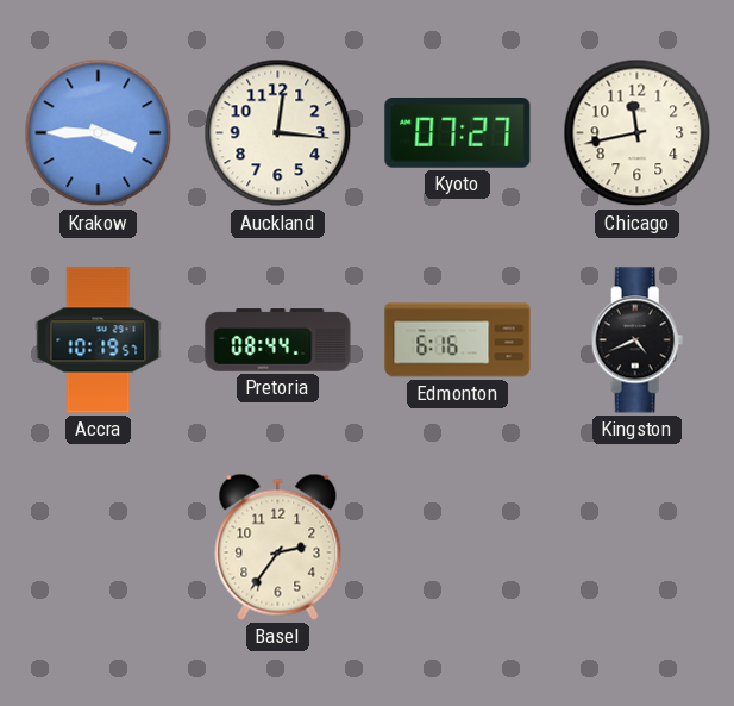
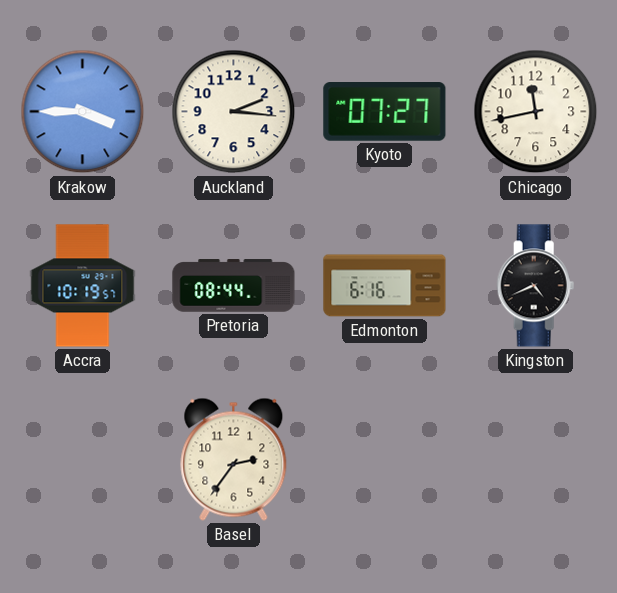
Auckland: 12:16 -> 2:16 (234, 112)
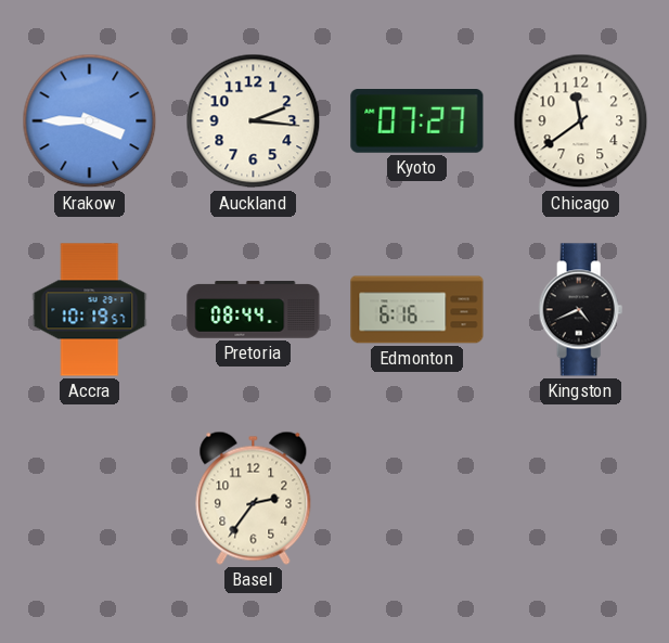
Chicago: 11:43 -> 11:39 (581, 121)
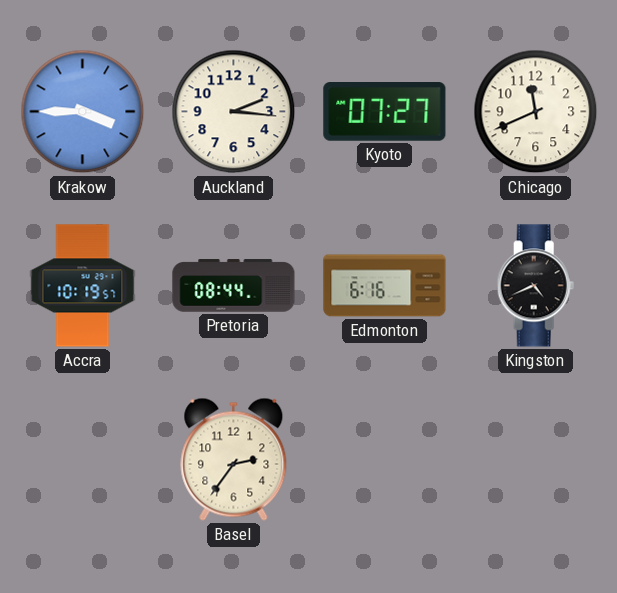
Chicago: 11:39 -> 11:41 (536, 112)
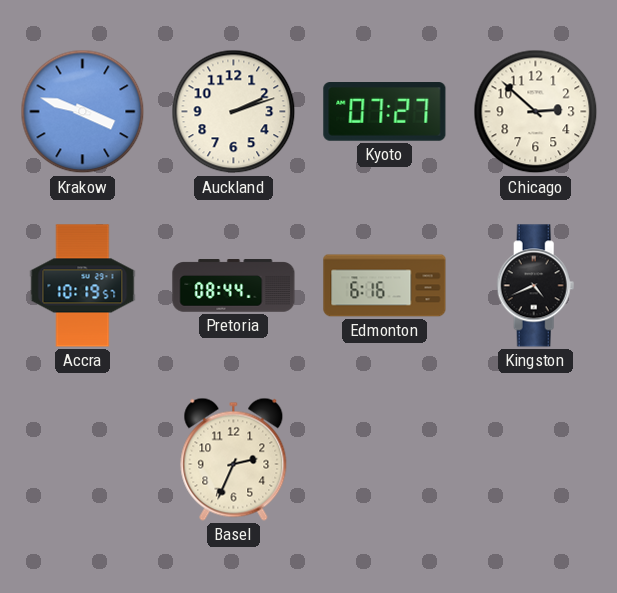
Krakow: 3:45 -> 3:48 (83, 112)
Auckland: 2:16 -> 2:12 (234, 112)
Chicago: 11:41 -> 2:52 (536, 112)
Basel: 2:36 -> 2:34 (234, 459)
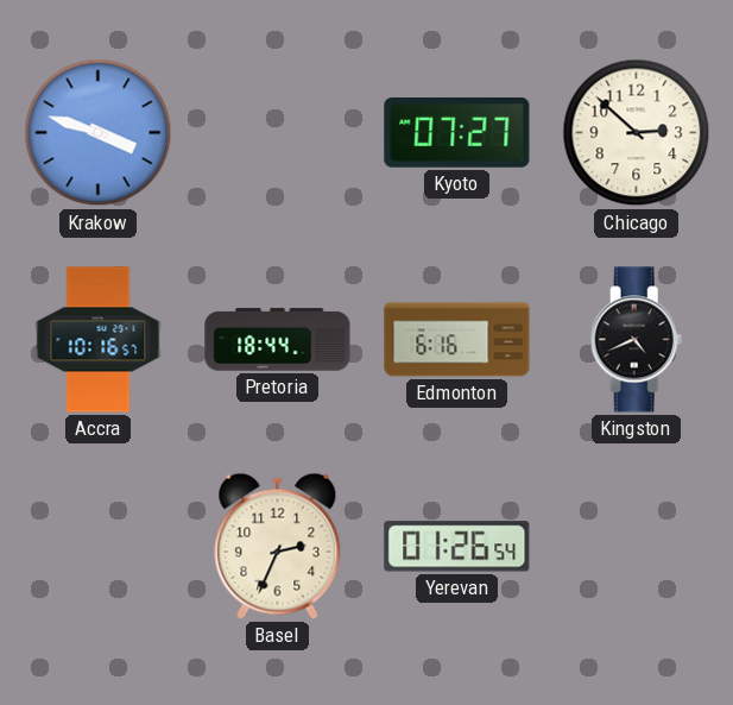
Auckland: 2:12 -> none (234, 112)
Accra: 10:19 -> 10:16 (99, 340)
Pretoria: 08:44 -> 18:44 (278, 340)
Yerevan: none -> 01:26 (457, 547)
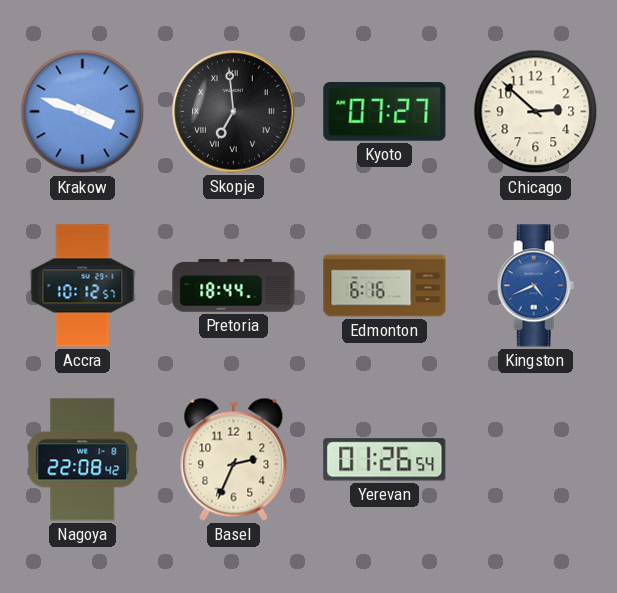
Skopje: none -> 6:59 (234, 112)
Accra: 10:16 -> 10:12 (83, 286)
Kingston dial: black -> blue (536, 286)
Nagoya: none -> 22:08 (83, 460)
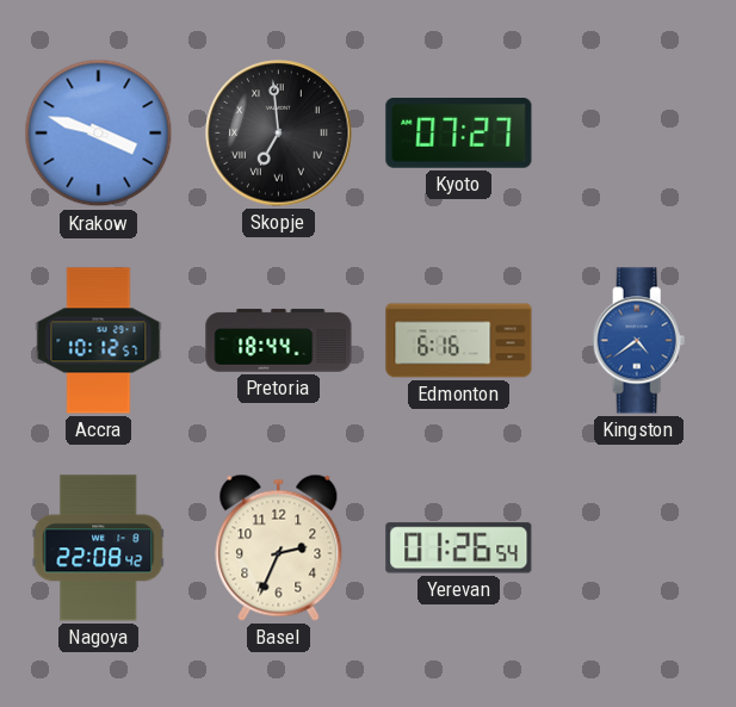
Chicago: 2:52 -> none (536, 112)
Kingston: 4:41 -> 4:39 (639, 341)
